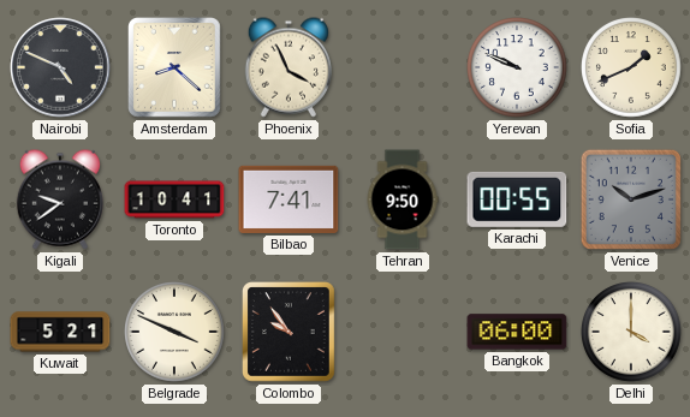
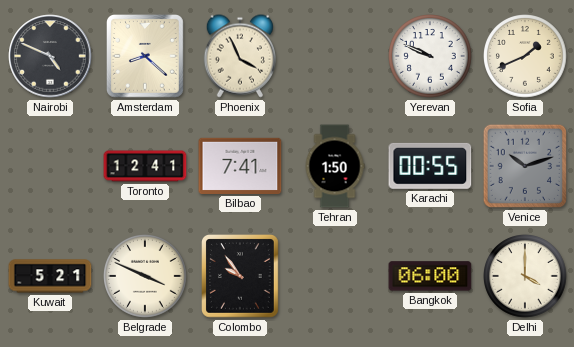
Kigali: 9:39 -> none (60, 199)
Toronto: 10:41 -> 12:41 (145, 166)
Tehran: 9:50 -> 1:50 (335, 166)
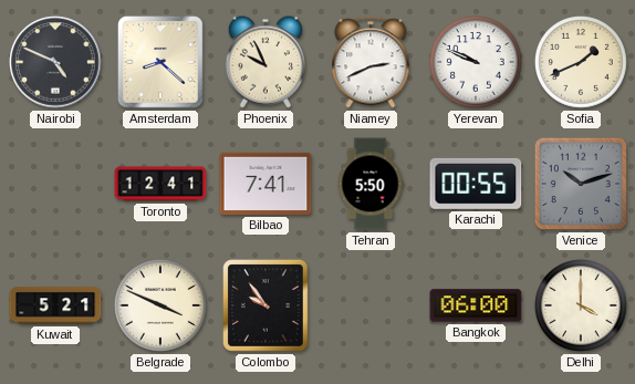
Phoenix: 3:56 -> 9:56 (266, 62)
Niamey: none -> 2:41 (371, 62)
Tehran: 1:50 -> 5:50 (371, 184)
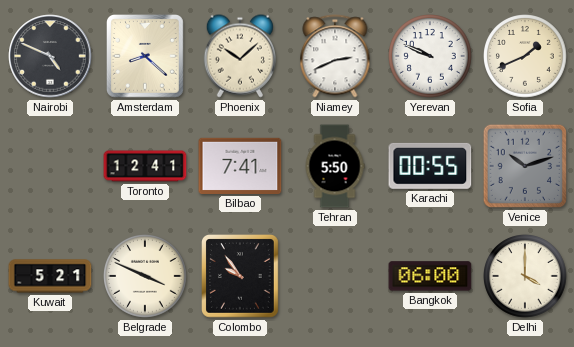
Phoenix: 9:56 -> 10:08 (240, 56)
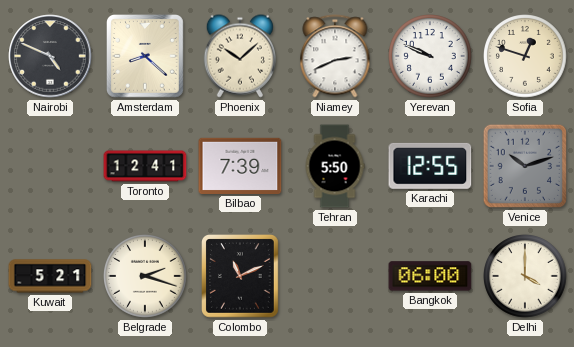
Sofia: 1:41 -> 12:48 (526, 57)
Bilbao: 7:41 -> 7:39 (240, 166)
Karachi: 00:55 -> 12:55 (430, 166)
Belgrade: 3:49 -> 2:18 (146, 277)
Colombo: 9:54 -> 11:11 (241, 277)
